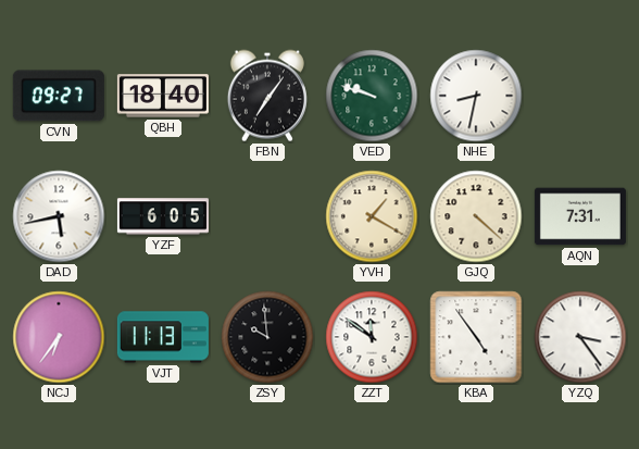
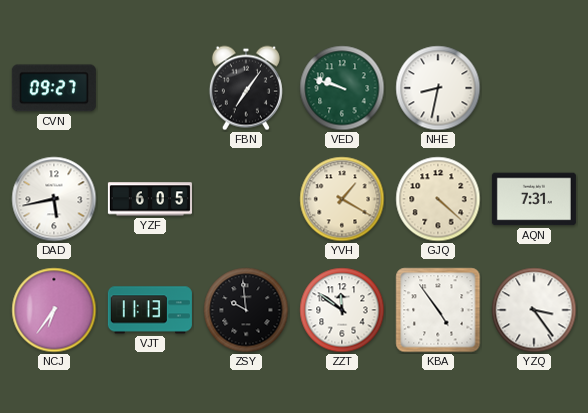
QBH: 18:40 -> none (163, 96)
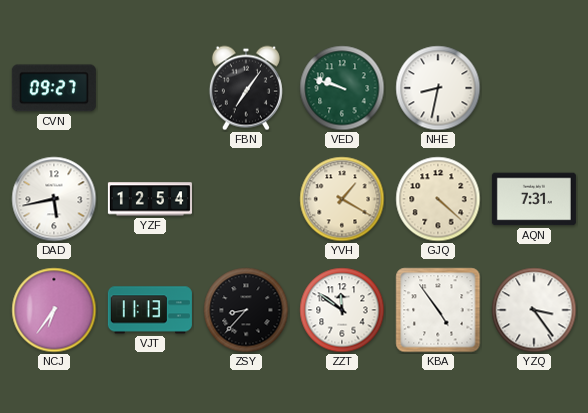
YZF: 6:05 -> 12:54 (150, 199)
ZSY: 9:59 -> 8:37 (246, 310)
